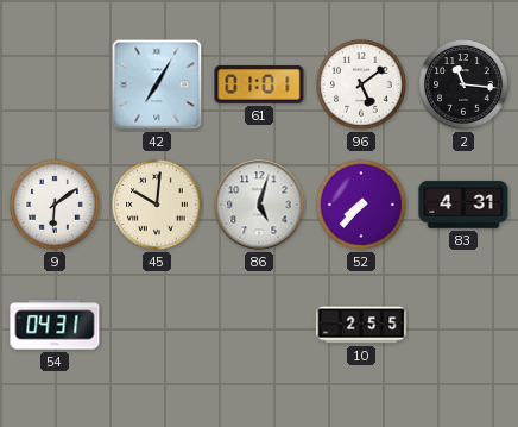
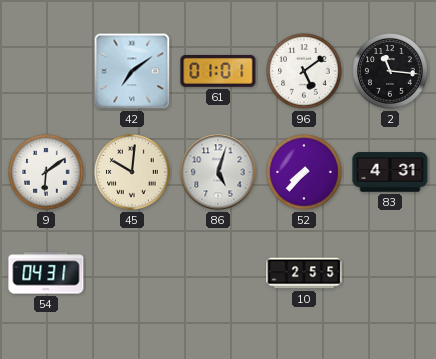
42: 7:05 -> 7:09 (132, 71)
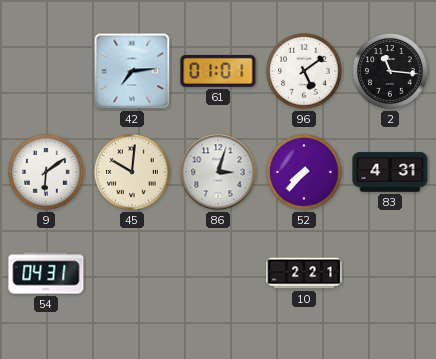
42: 7:09 -> 7:14 (132, 71)
86: 5:03 -> 3:03 (218, 172)
10: 2:55 -> 2:21 (304, 273)
